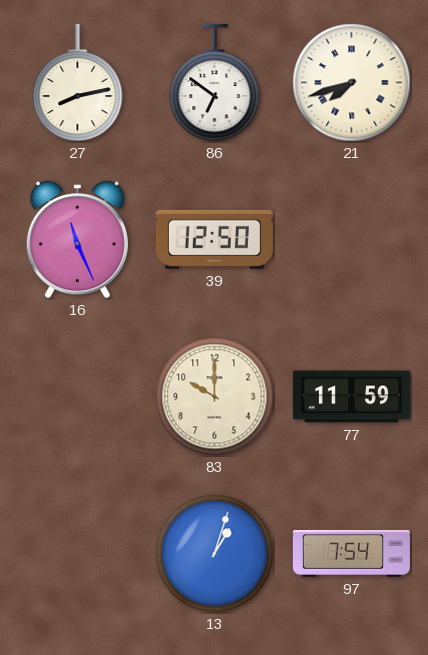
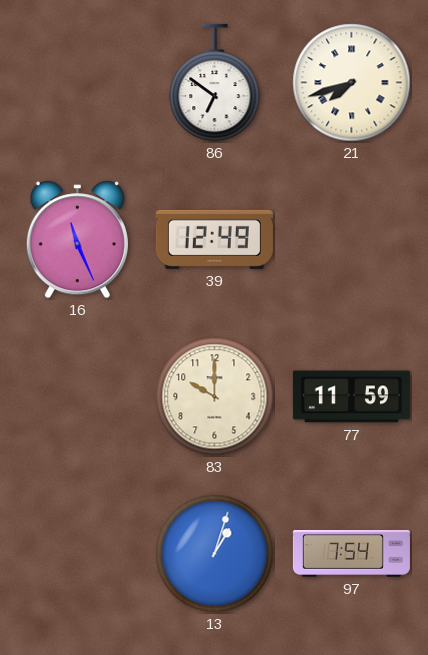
27: 8:13 -> none (78, 83)
39: 12:50 -> 12:49 (214, 239)
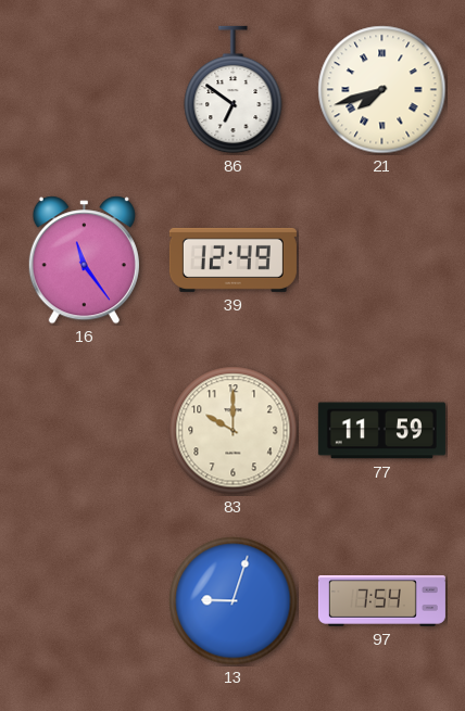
16: 11:26 -> 11:24 (84, 261)
13: 1:03 -> 9:03 (234, 601)
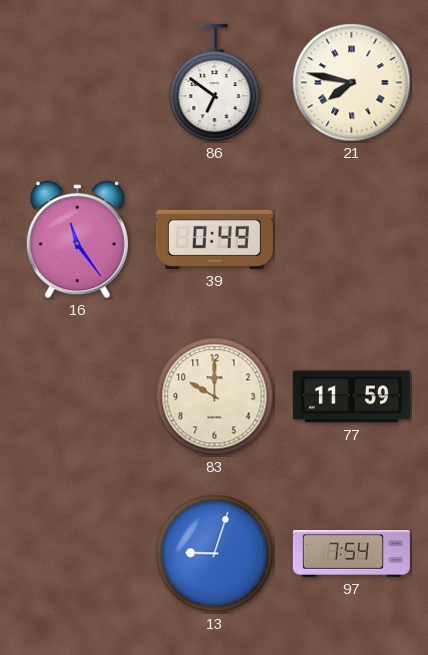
21: 7:42 -> 7:47 (352, 83)
39: 12:49 -> 0:49 (214, 239)
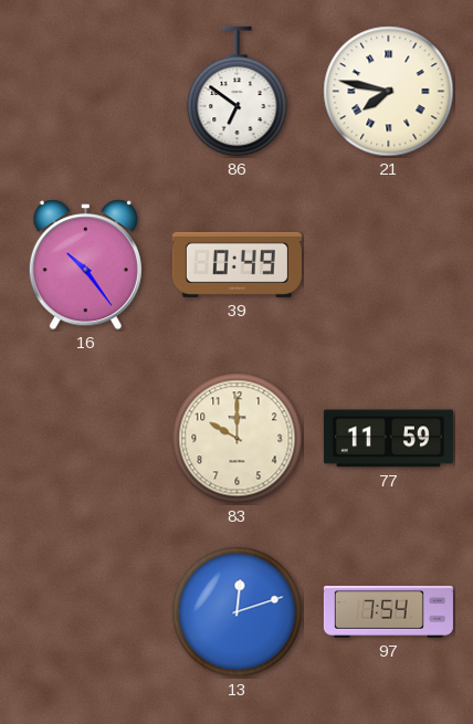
16: 11:24 -> 10:24 (85, 265)
13: 9:03 -> 12:12 (238, 612)
